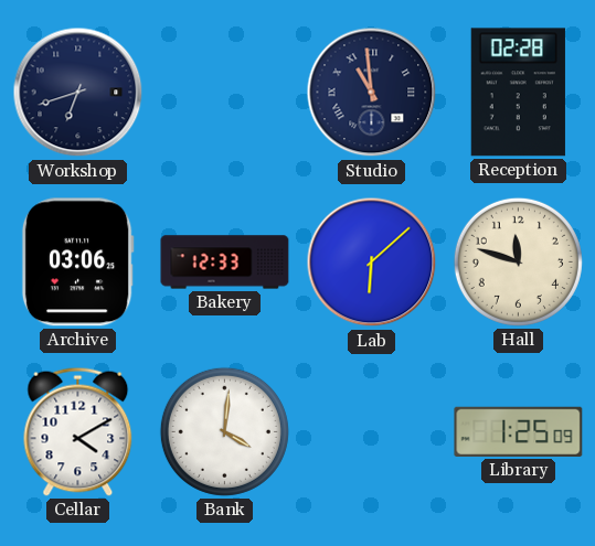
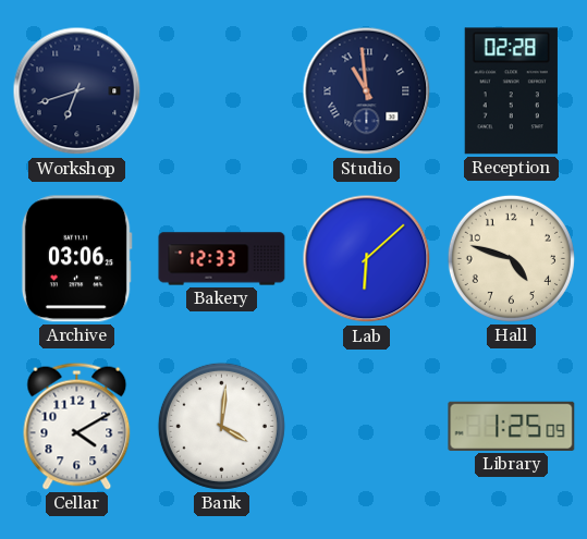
Hall: 11:48 -> 4:48 (511, 258)
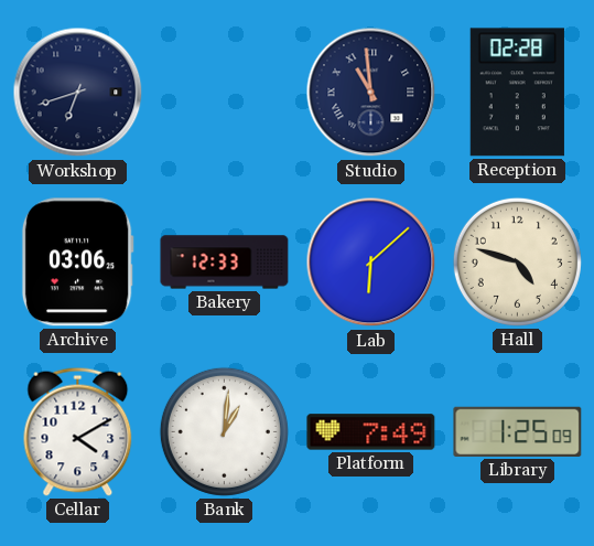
Bank: 4:01 -> 1:01 (224, 431)
Platform: none -> 7:49 (371, 432)
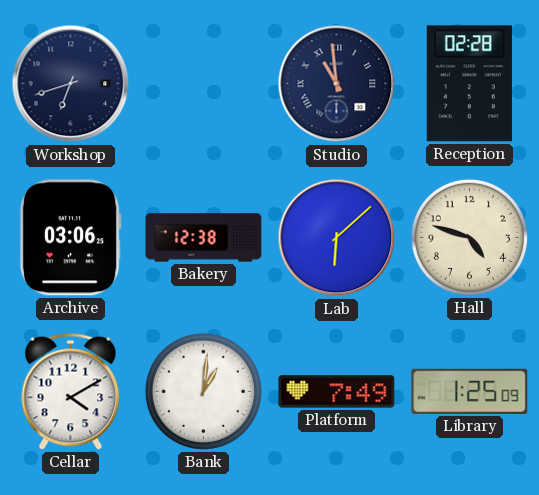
Bakery: 12:33 -> 12:38 (204, 238)
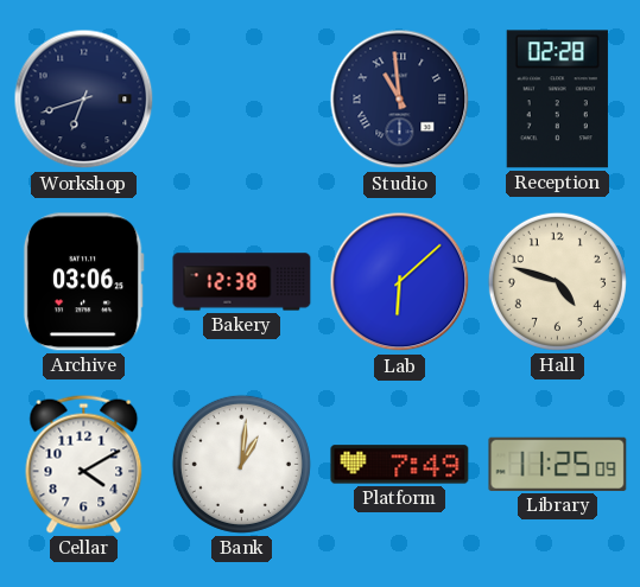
Library: 1:25 -> 11:25 (558, 464)
